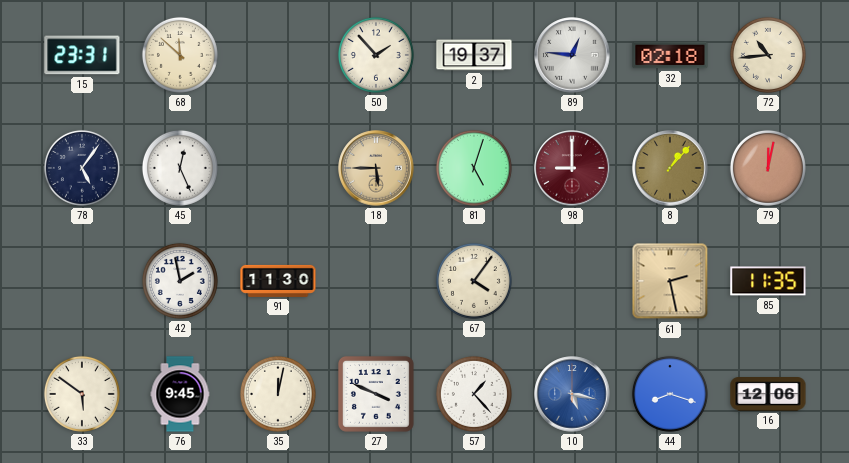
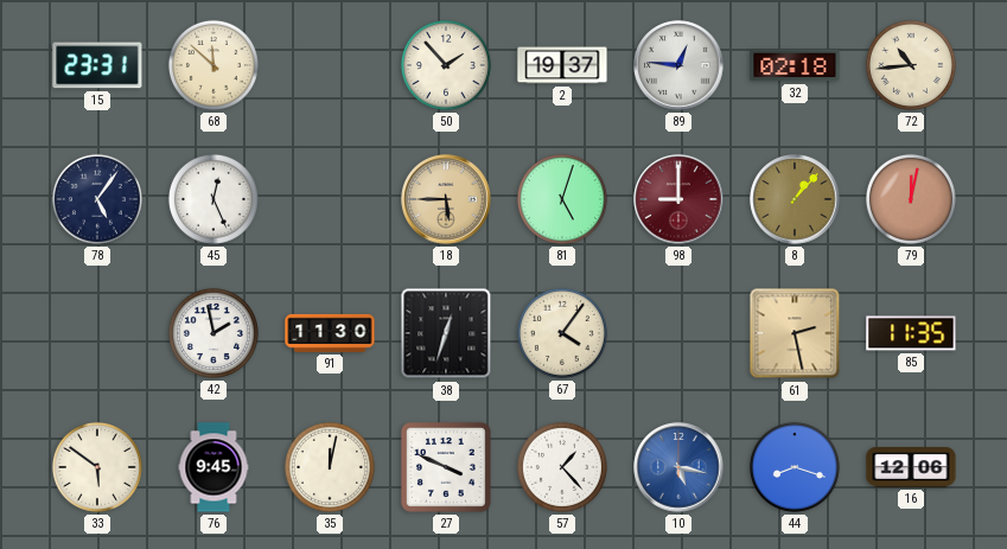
38: none -> 12:33 (446, 333)
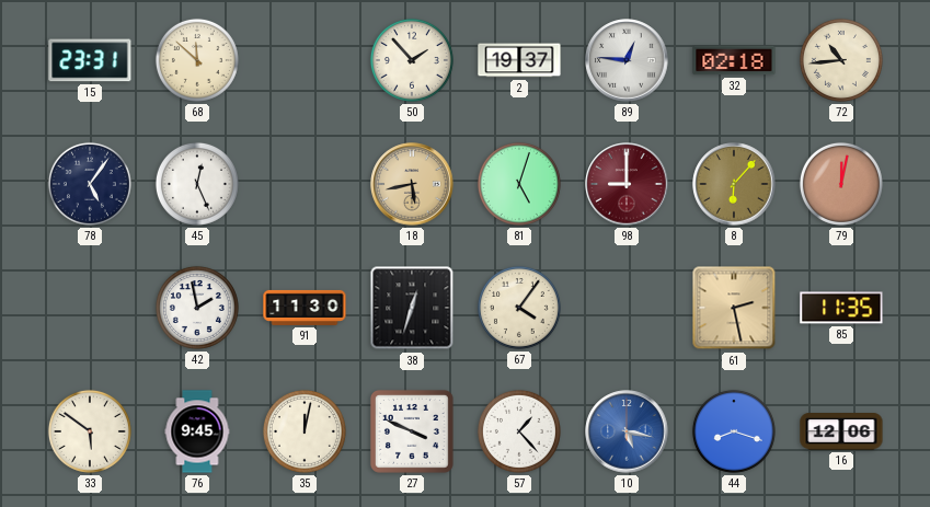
18: 5:45 -> 5:43 (412, 184)
8: 1:07 -> 6:07 (734, 184)
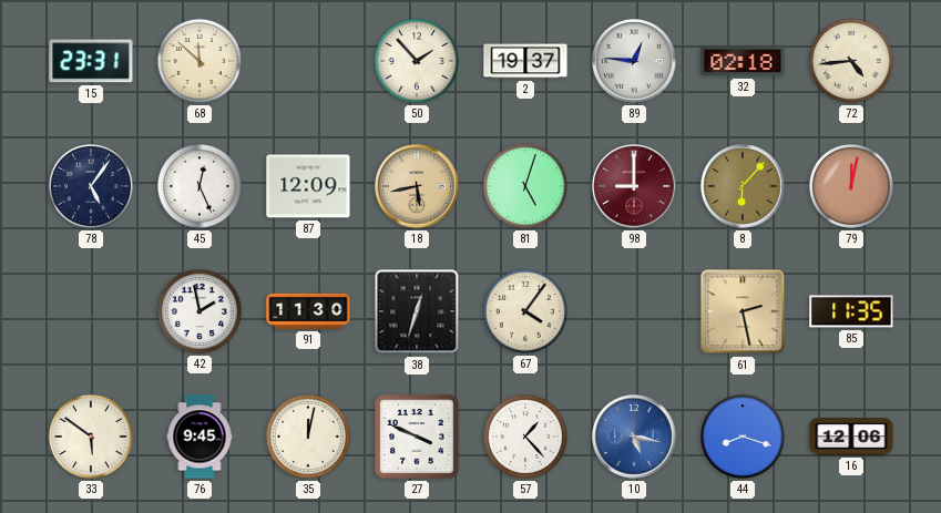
72: 10:44 -> 4:44 (851, 61)
87: none -> 12:09 (308, 186)
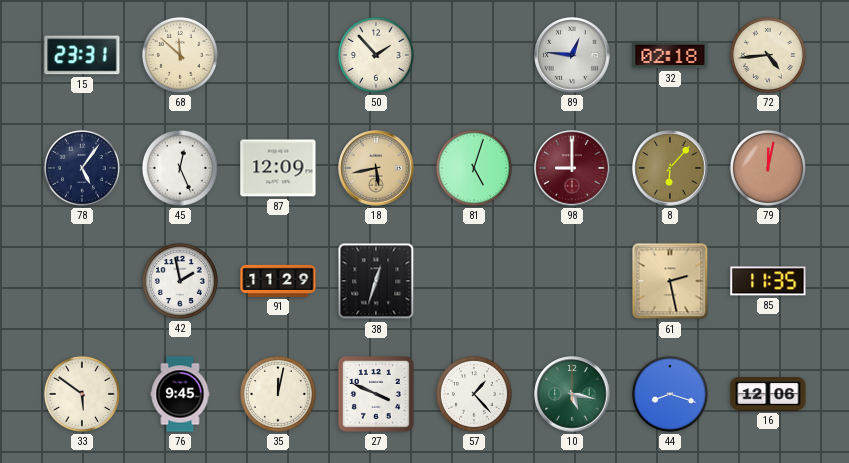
2: 19:37 -> none (525, 61)
91: 11:30 -> 11:29 (278, 281)
67: 4:06 -> none (525, 311)
10 dial: blue -> green (572, 394)
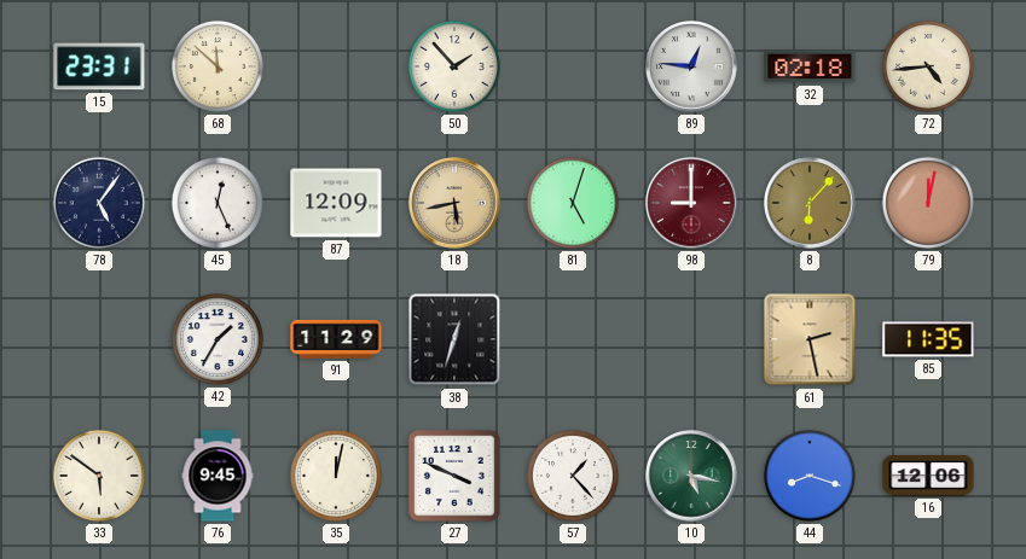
42: 1:58 -> 1:35 (218, 339)
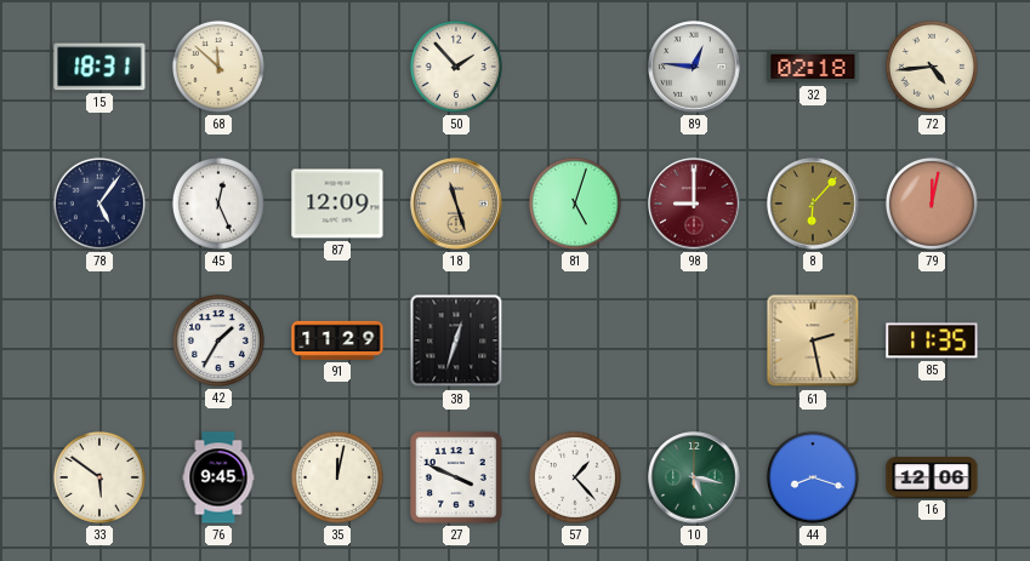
15: 23:31 -> 18:31 (99, 67)
18: 5:43 -> 11:27 (456, 204)
